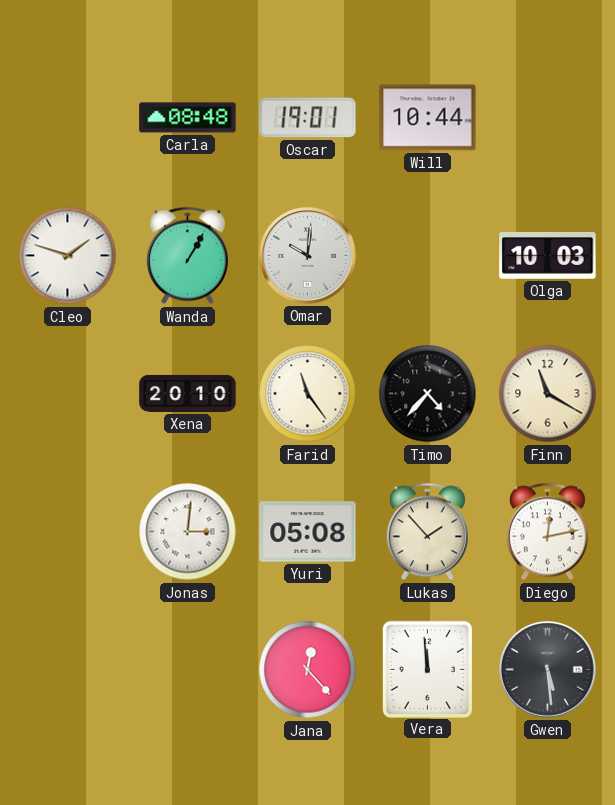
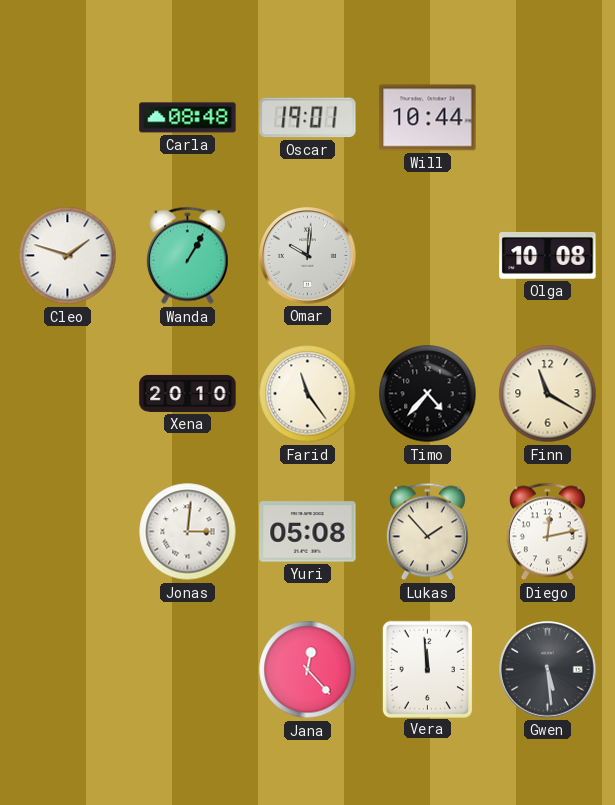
Olga: 10:03 -> 10:08 (548, 255)
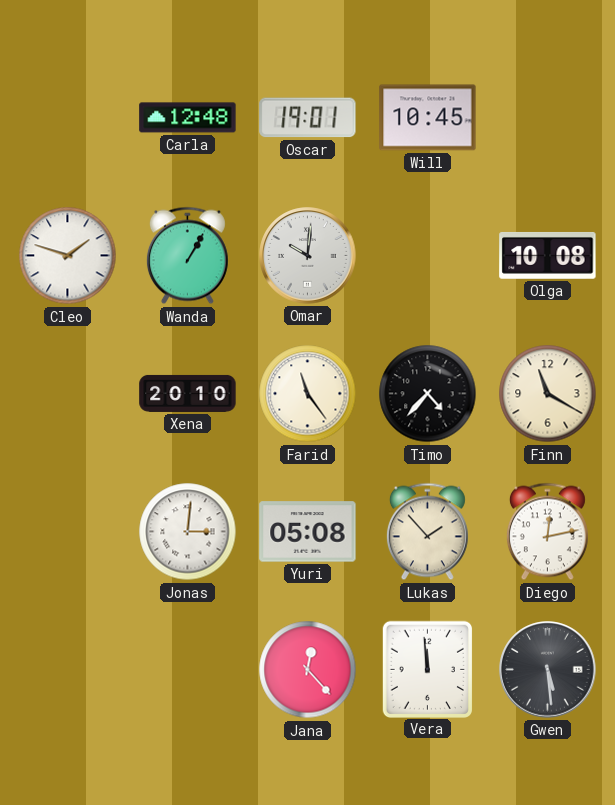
Carla: 08:48 -> 12:48 (188, 118)
Will: 10:44 -> 10:45 (428, 118)
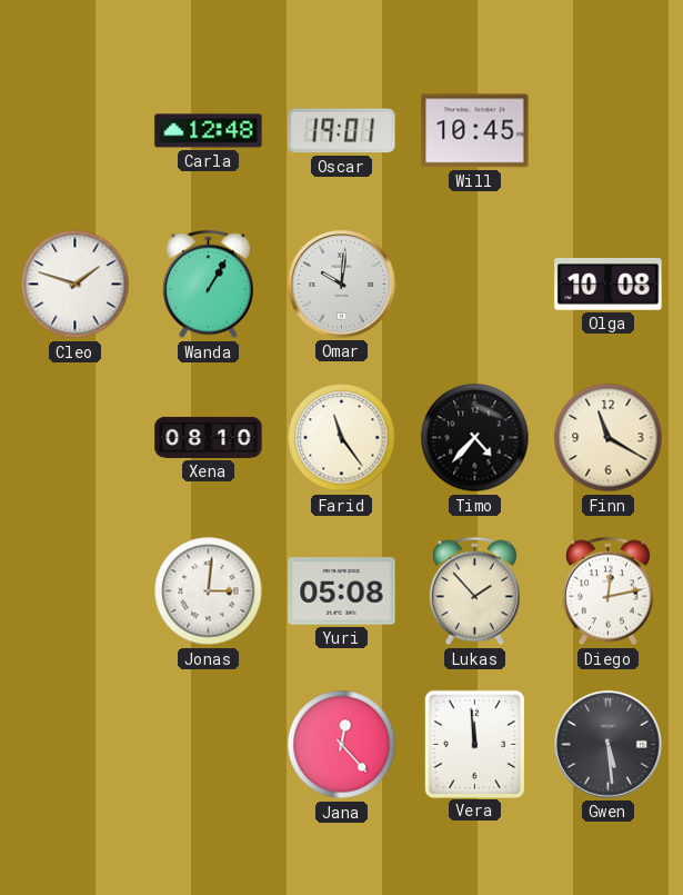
Xena: 20:10 -> 08:10 (209, 437)
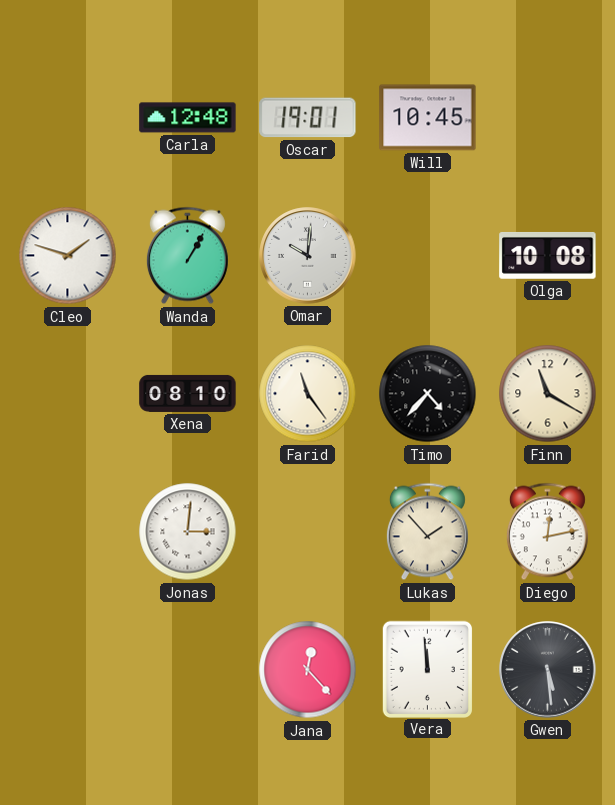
Yuri: 05:08 -> none (342, 591)
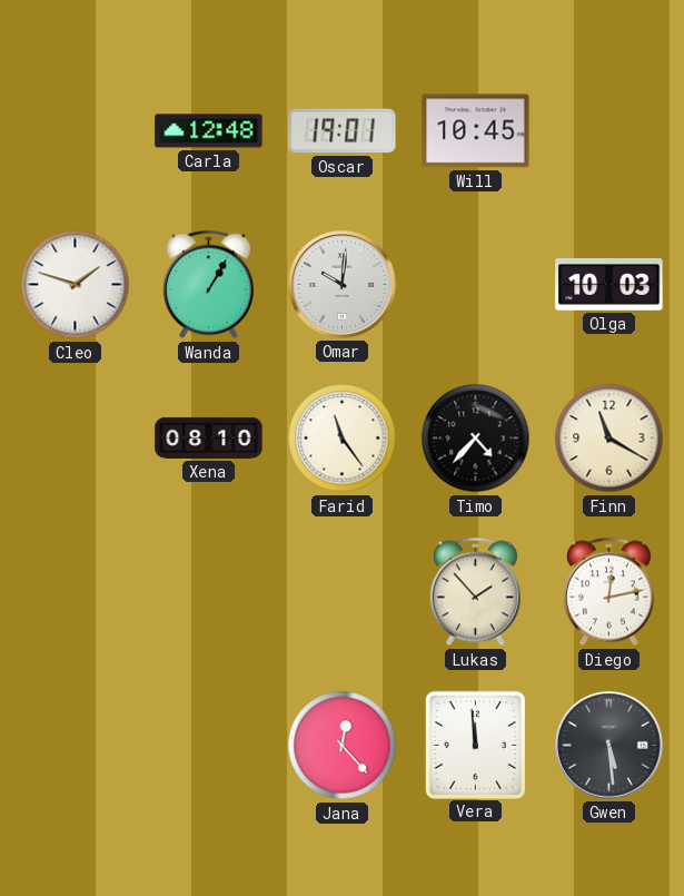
Olga: 10:08 -> 10:03 (609, 284)
Jonas: 3:01 -> none (188, 532)
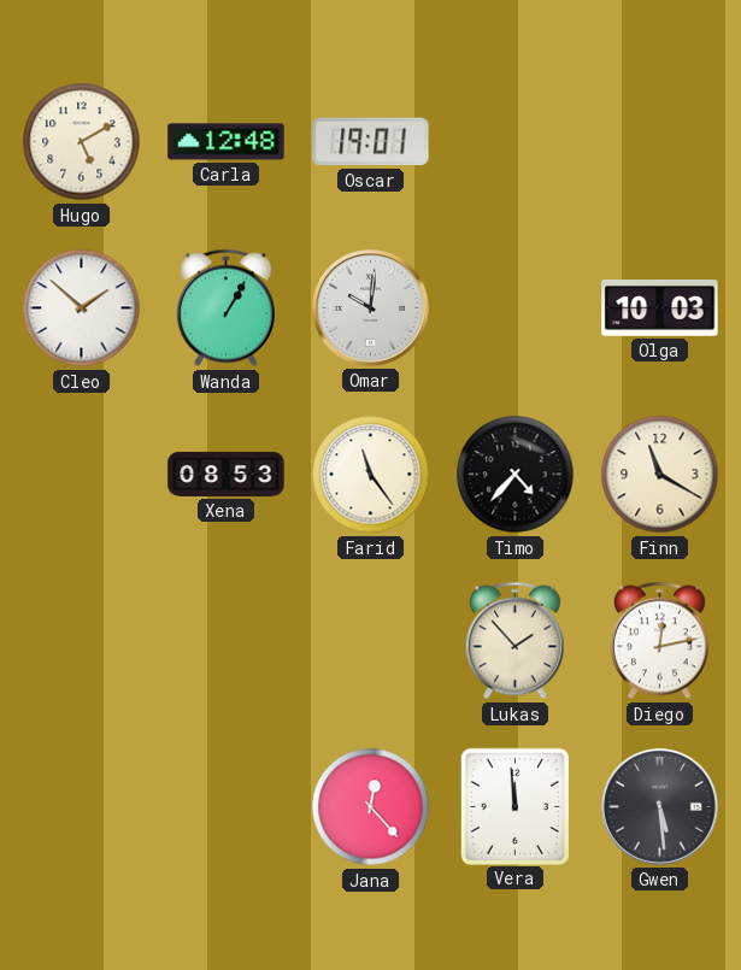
Hugo: none -> 5:10 (82, 142)
Will: 10:45 -> none (476, 131)
Cleo: 1:48 -> 1:52 (82, 308)
Xena: 08:10 -> 08:53 (227, 474)
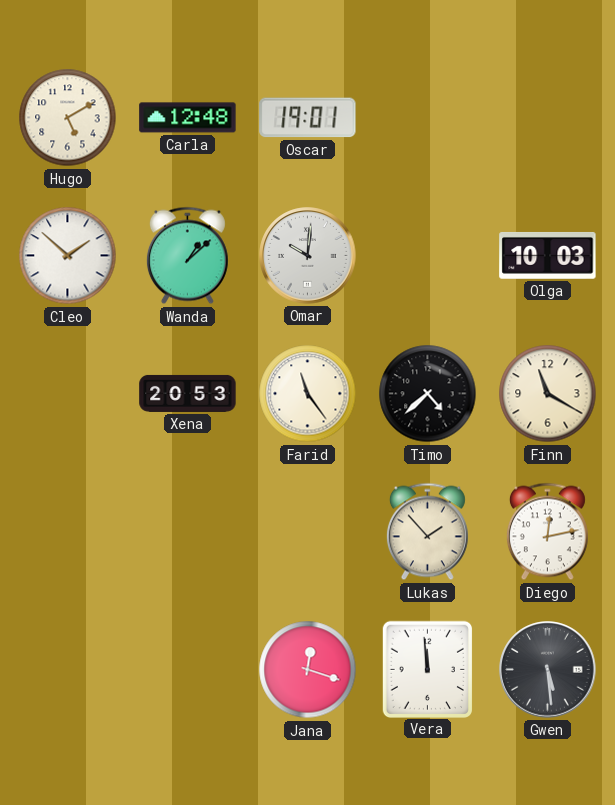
Wanda: 1:05 -> 1:08 (187, 256)
Xena: 08:53 -> 20:53 (188, 393)
Timo: 4:37 -> 4:38 (428, 394)
Jana: 12:23 -> 12:18 (308, 670)
